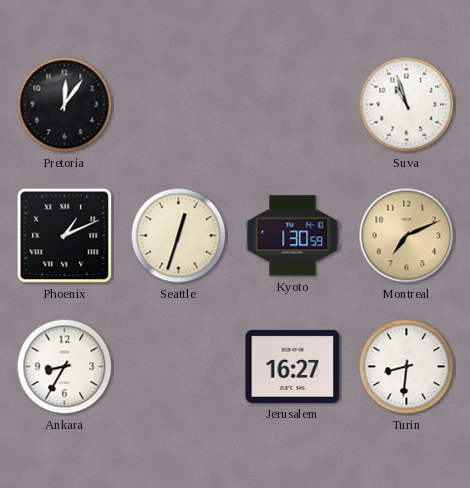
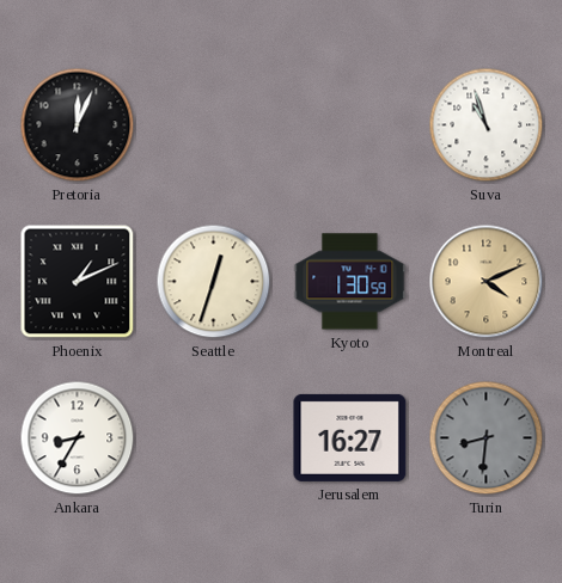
Pretoria: 12:06 -> 12:04 (78, 125)
Montreal: 7:11 -> 4:11 (487, 282)
Turin dial: white -> grey (487, 438)
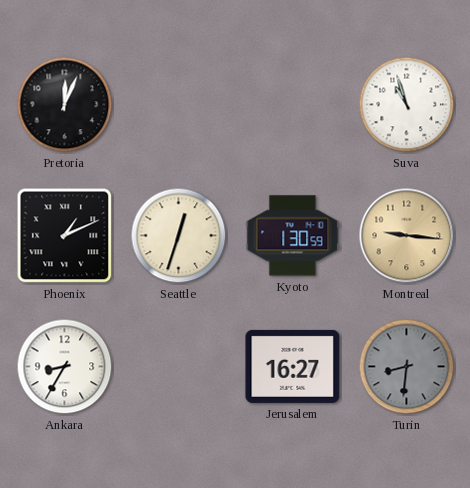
Montreal: 4:11 -> 9:16 (407, 236)
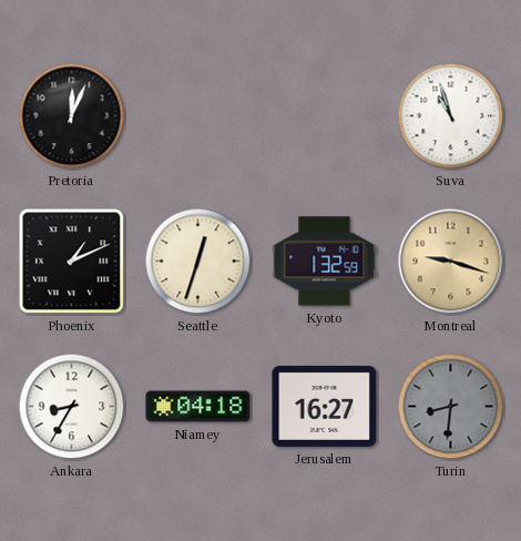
Kyoto: 1:30 -> 1:32 (325, 262)
Montreal: 9:16 -> 9:18 (451, 262)
Niamey: none -> 04:18 (198, 407)
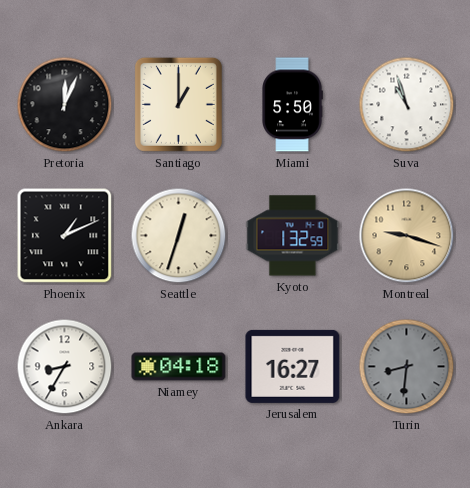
Santiago: none -> 1:00 (178, 104)
Miami: none -> 5:50 (292, 105)
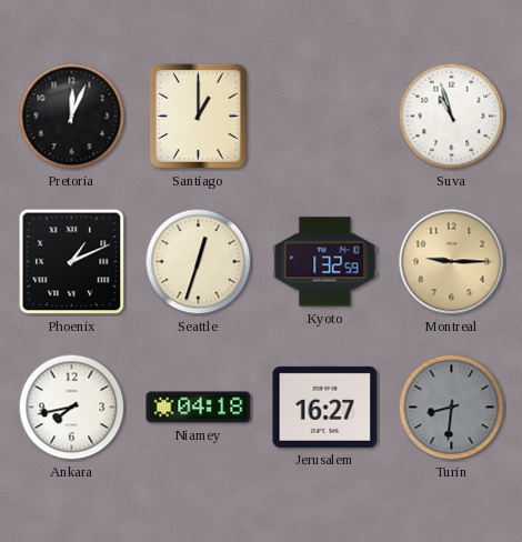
Miami: 5:50 -> none (292, 105)
Montreal: 9:18 -> 9:15 (452, 262)
Ankara: 8:35 -> 7:43 (72, 408)
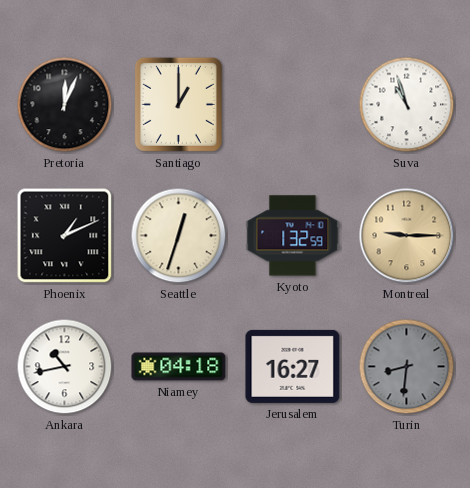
Ankara: 7:43 -> 10:43 (65, 367)
